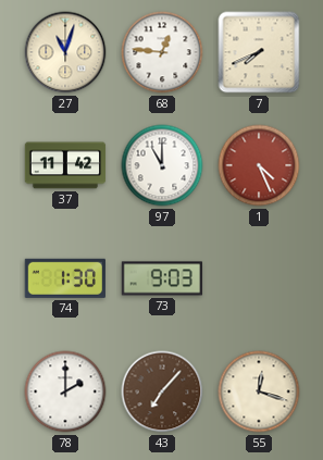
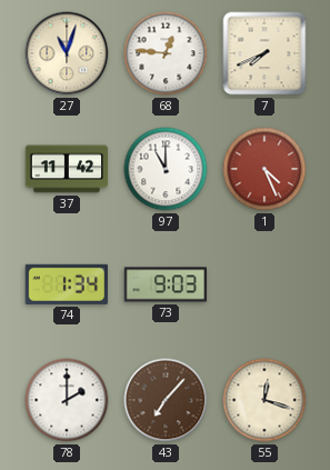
74: 1:30 -> 1:34 (67, 284)
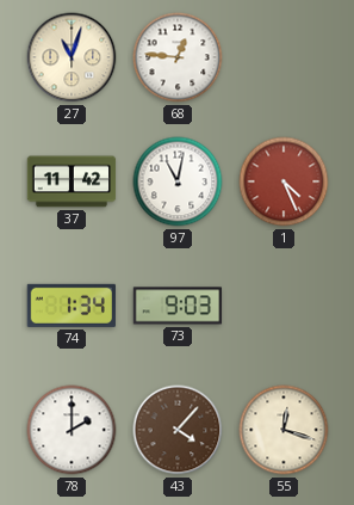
7: 7:41 -> none (264, 53)
97: 11:00 -> 11:02 (178, 181)
43: 7:07 -> 4:07 (178, 430)
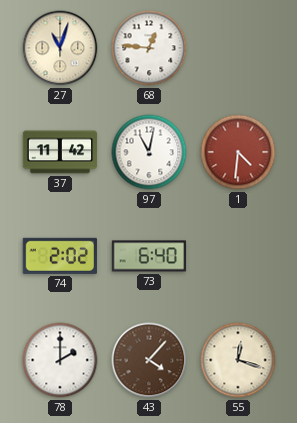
1: 4:26 -> 4:31 (238, 152)
74: 1:34 -> 2:02 (60, 256)
73: 9:03 -> 6:40 (149, 256)
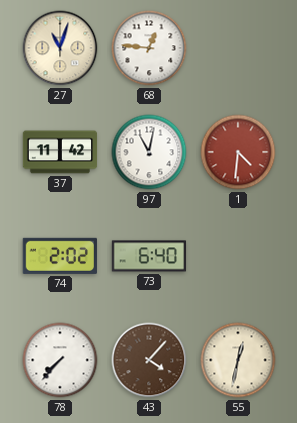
78: 2:00 -> 7:37 (60, 360)
55: 12:18 -> 12:32 (238, 360)
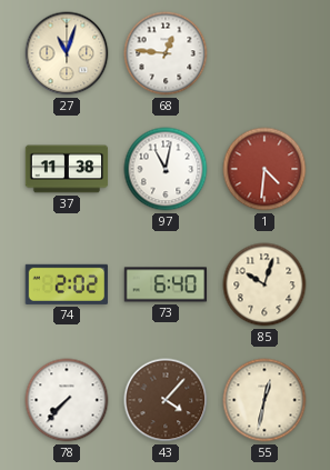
37: 11:42 -> 11:38 (67, 169)
85: none -> 10:03 (264, 284)
